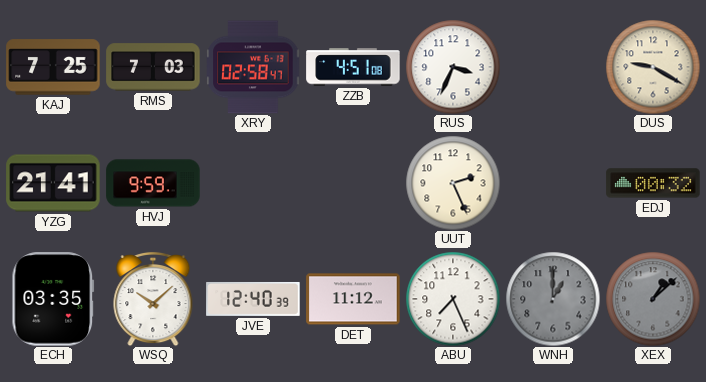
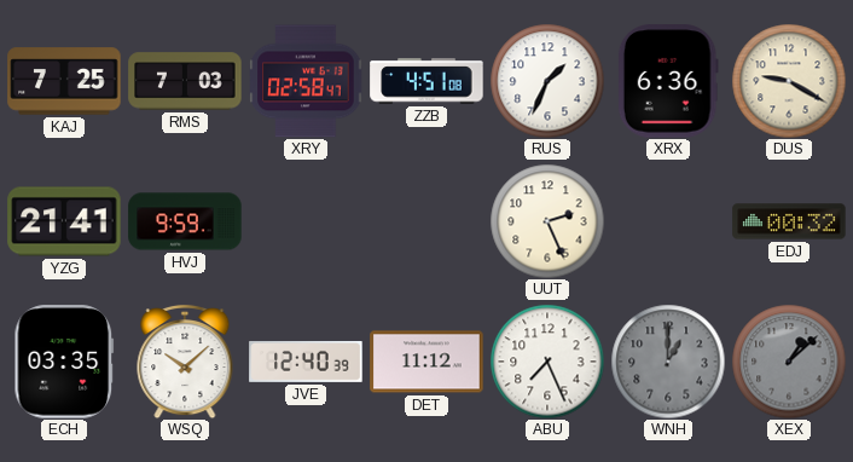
RUS: 3:34 -> 1:34 (547, 81)
XRX: none -> 6:36 (668, 81)
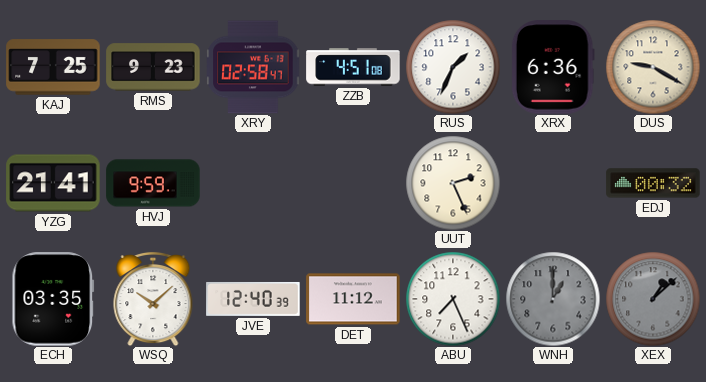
RMS: 7:03 -> 9:23 (153, 67)
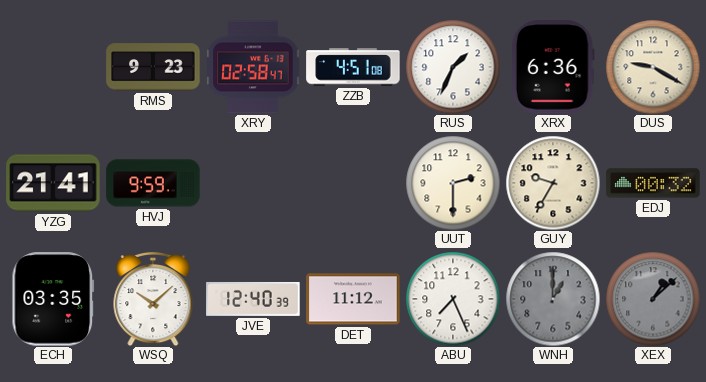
KAJ: 7:25 -> none (53, 67)
UUT: 2:26 -> 2:30 (453, 183)
GUY: none -> 9:35 (553, 183)
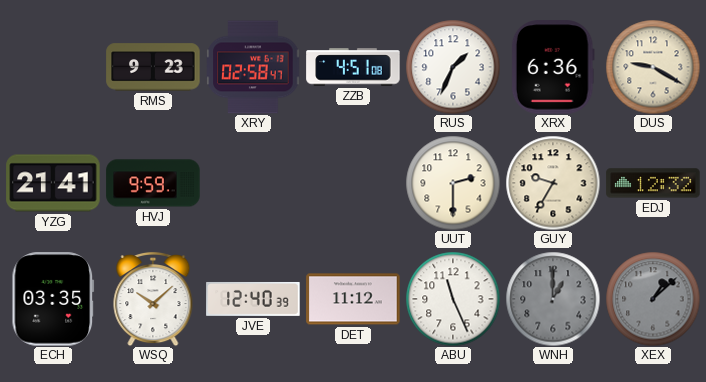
EDJ: 00:32 -> 12:32 (653, 183)
ABU: 7:26 -> 11:26 (453, 299)
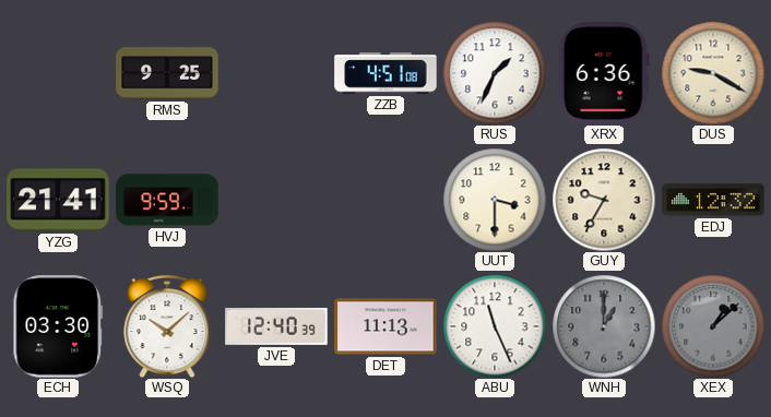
RMS: 9:23 -> 9:25 (167, 73)
XRY: 02:58 -> none (253, 67)
UUT: 2:30 -> 3:30 (495, 200)
ECH: 03:35 -> 03:30 (58, 326)
DET: 11:12 -> 11:13 (385, 326)
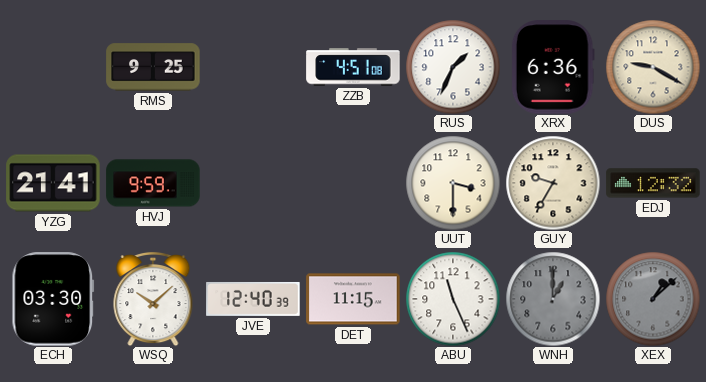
DET: 11:13 -> 11:15 (353, 299)
